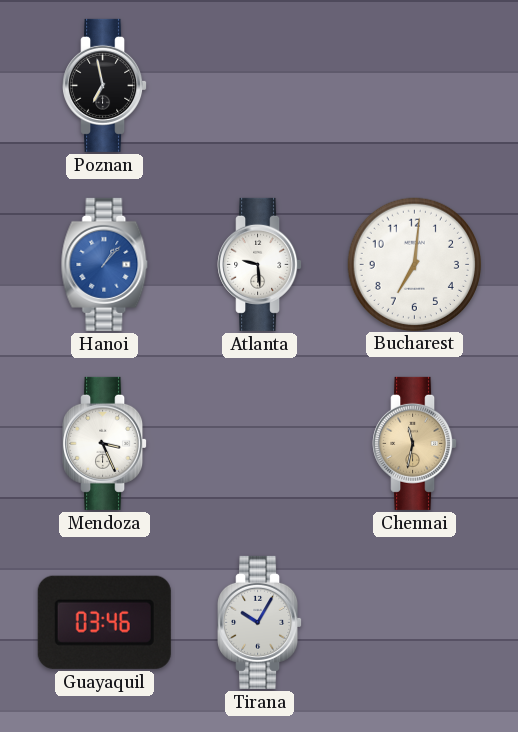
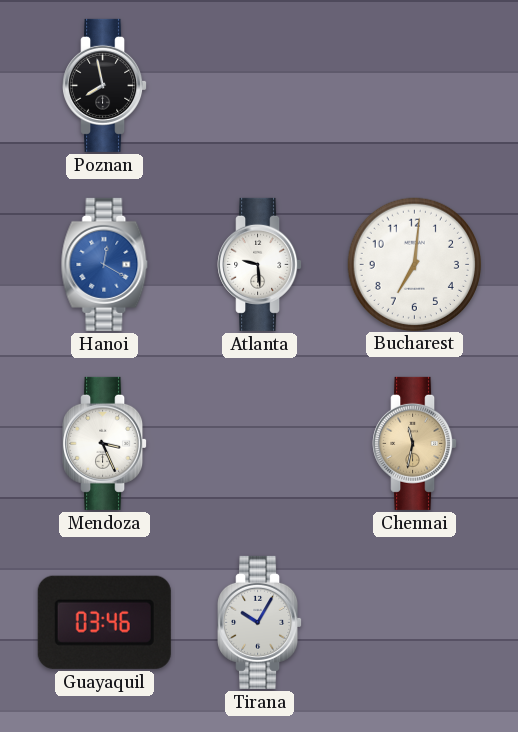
Poznan: 6:58 -> 7:58 (105, 85)
Hanoi: 1:07 -> 12:20 (105, 264)
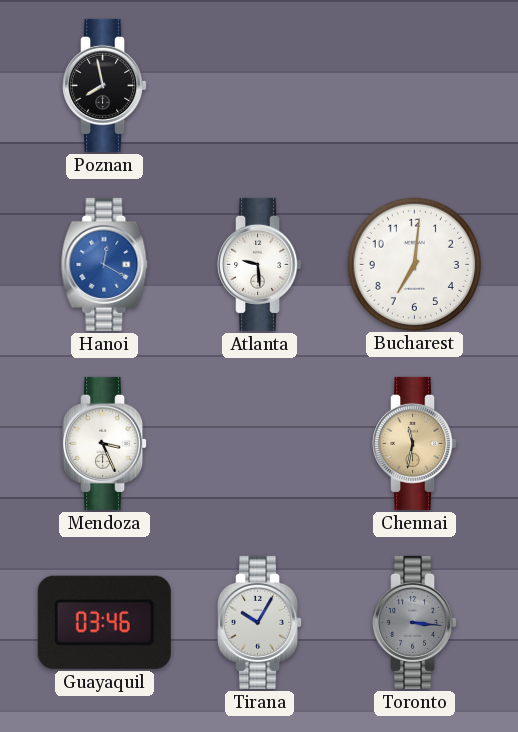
Toronto: none -> 3:16 (415, 622)
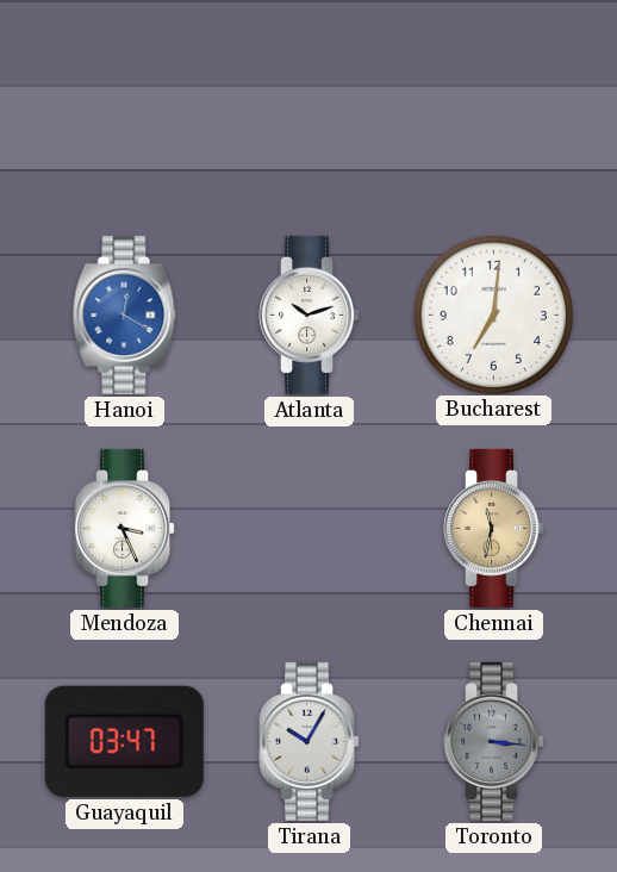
Poznan: 7:58 -> none (105, 85)
Atlanta: 9:29 -> 10:12 (310, 314)
Guayaquil: 03:46 -> 03:47 (124, 741)
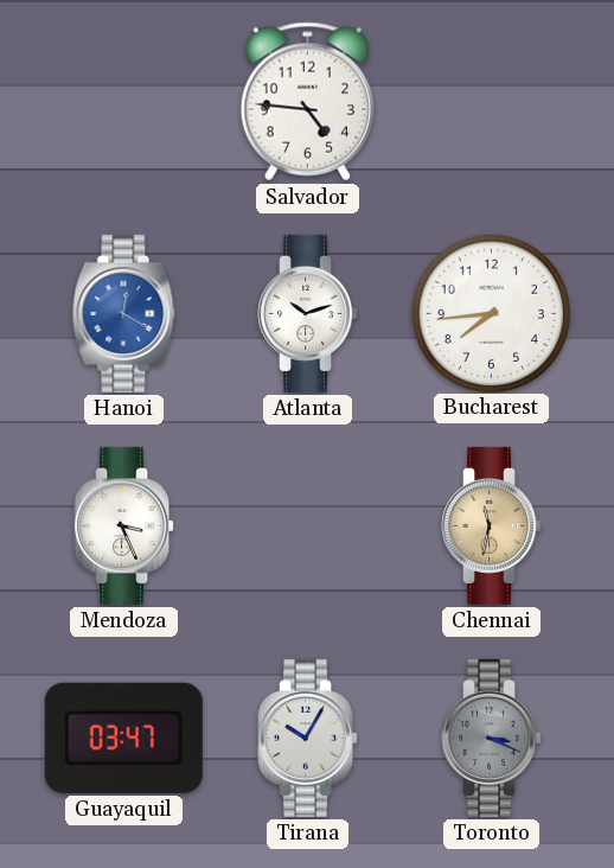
Salvador: none -> 4:46 (307, 102)
Bucharest: 7:01 -> 7:44 (491, 313)
Toronto: 3:16 -> 3:19 (492, 738)
